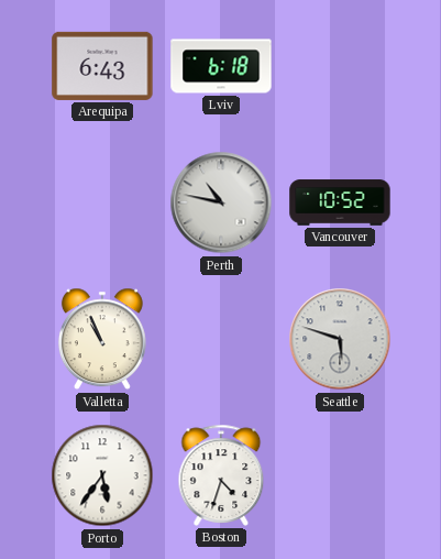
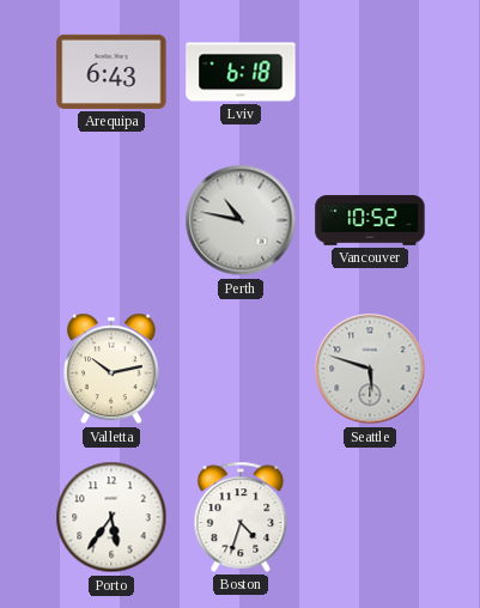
Valletta: 10:56 -> 10:13 (111, 369)
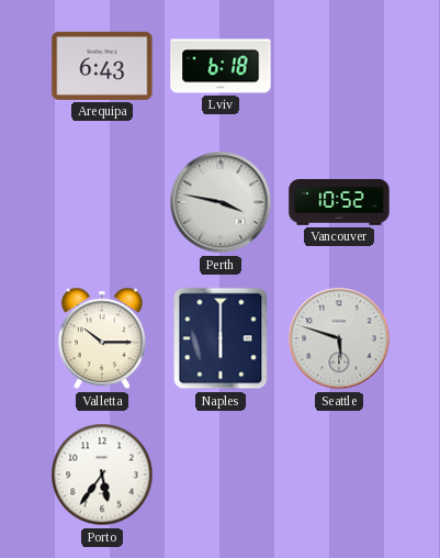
Perth: 10:47 -> 3:47 (221, 202)
Valletta: 10:13 -> 10:15 (102, 338)
Naples: none -> 6:00 (221, 338)
Boston: 4:33 -> none (241, 517)
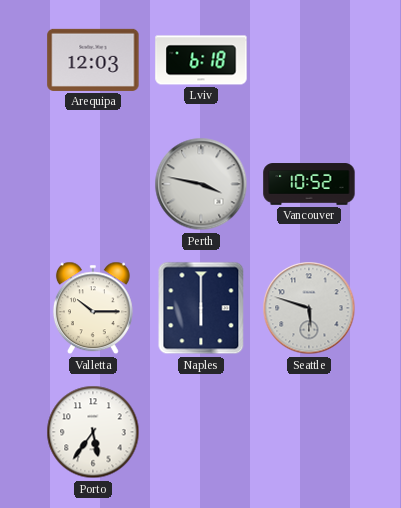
Arequipa: 6:43 -> 12:03 (93, 60)
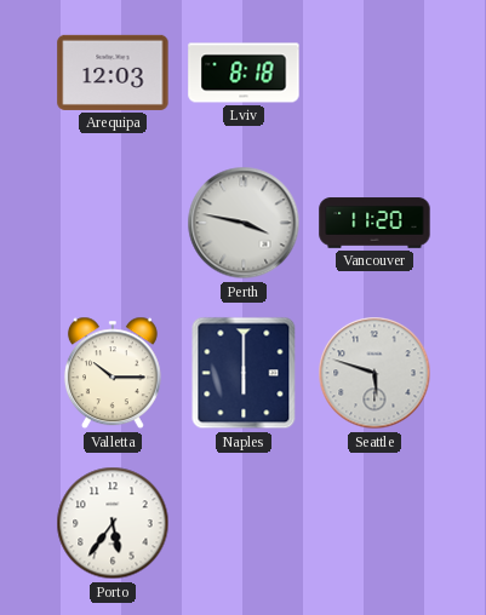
Lviv: 6:18 -> 8:18 (244, 73)
Vancouver: 10:52 -> 11:20 (374, 223)
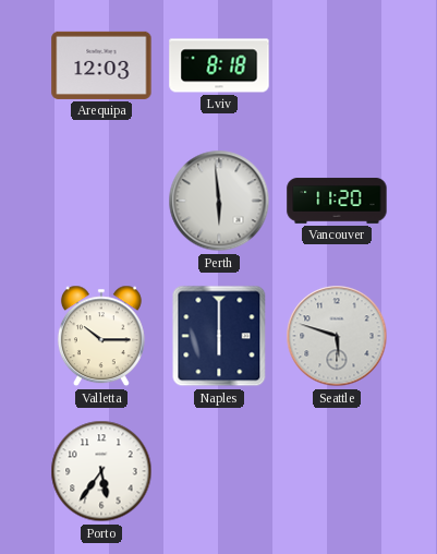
Perth: 3:47 -> 5:59 (219, 201)
